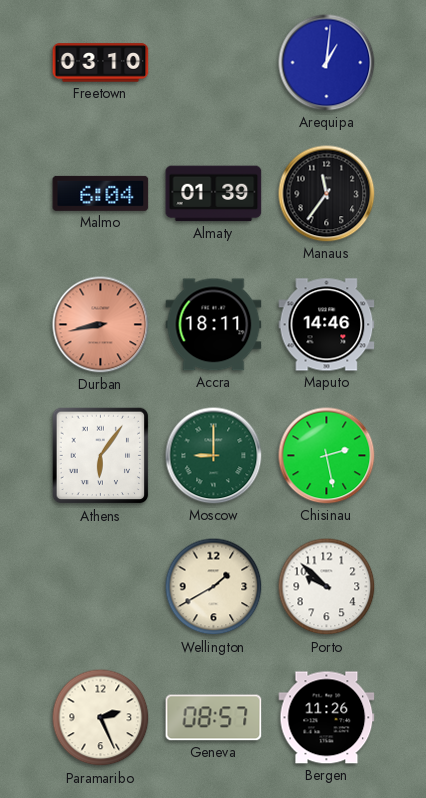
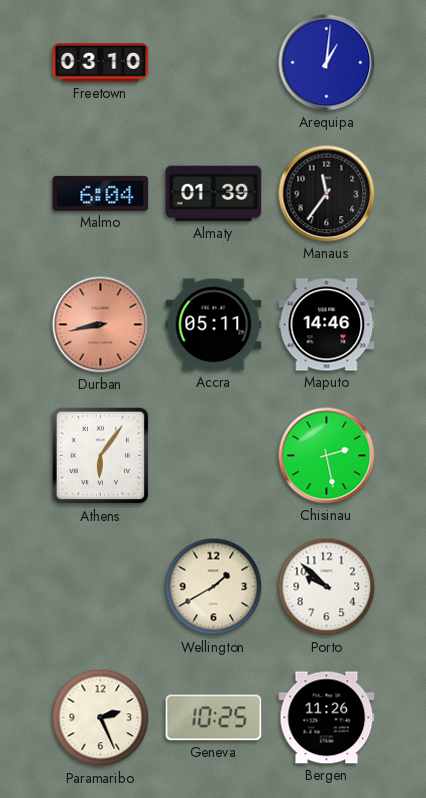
Accra: 18:11 -> 05:11 (214, 325)
Moscow: 9:00 -> none (214, 456)
Geneva: 08:57 -> 10:25 (214, 718)
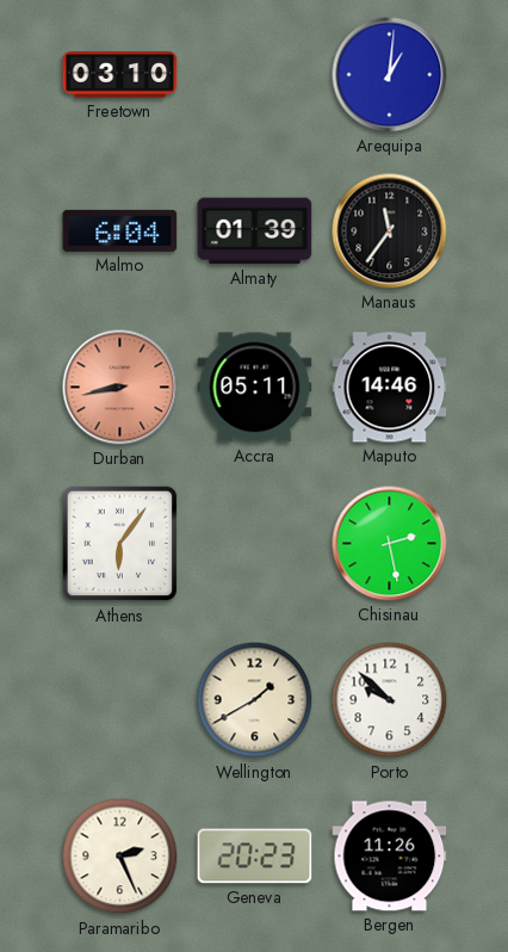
Geneva: 10:25 -> 20:23 (255, 857)
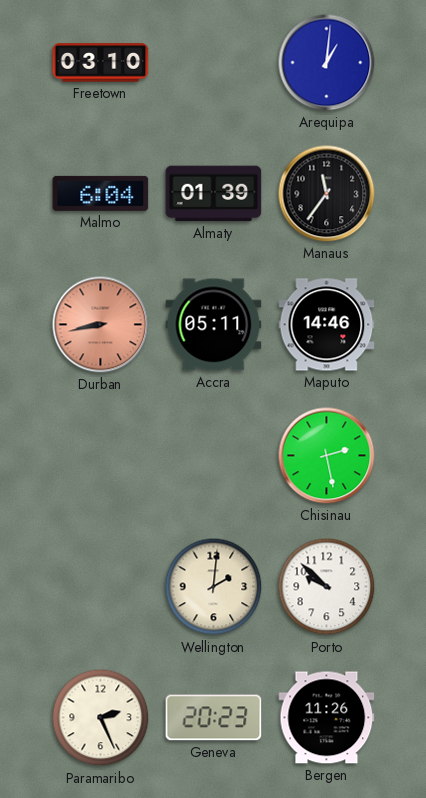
Athens: 6:06 -> none (120, 544)
Wellington: 1:40 -> 2:01 (214, 587)
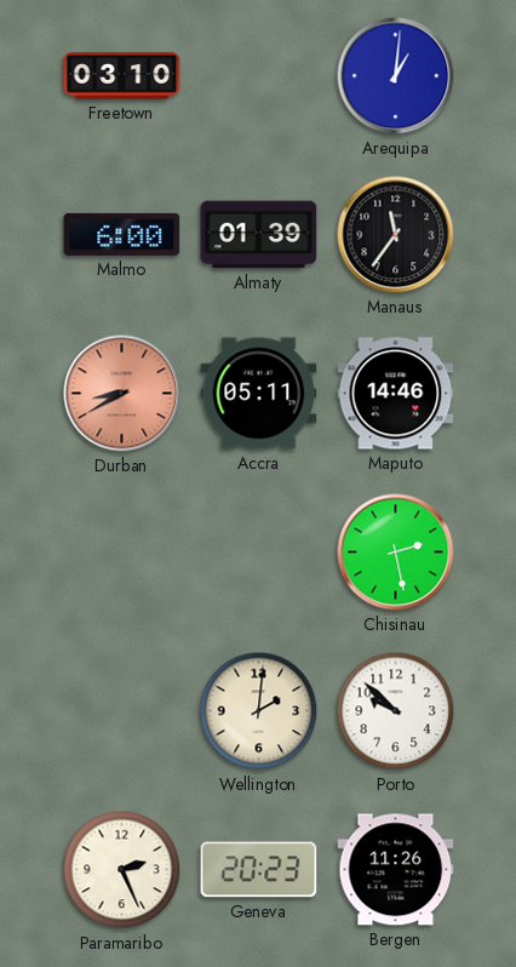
Malmo: 6:04 -> 6:00 (122, 234)
Durban: 8:43 -> 8:40 (122, 394)
